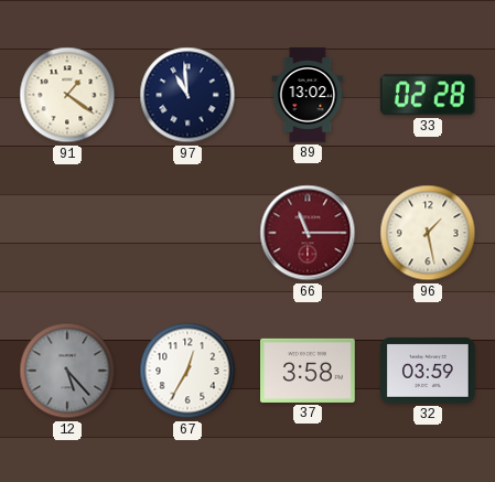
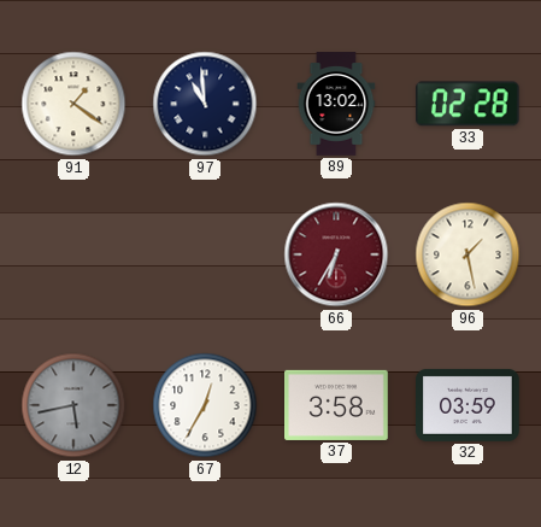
66: 11:15 -> 6:35 (336, 254)
12: 5:23 -> 5:43 (73, 405)
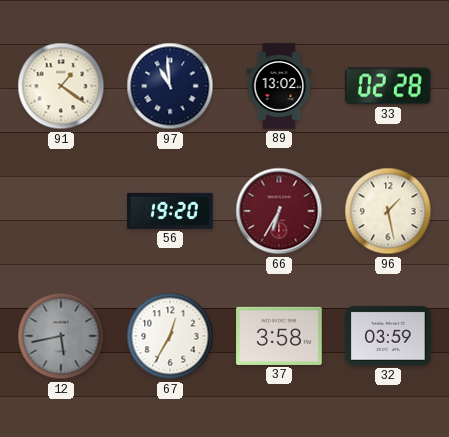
56: none -> 19:20 (170, 211)
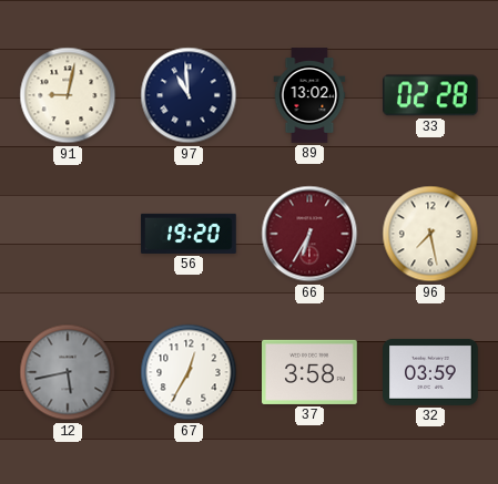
91: 1:21 -> 9:02 (68, 95)
96: 1:28 -> 7:28 (430, 234)
